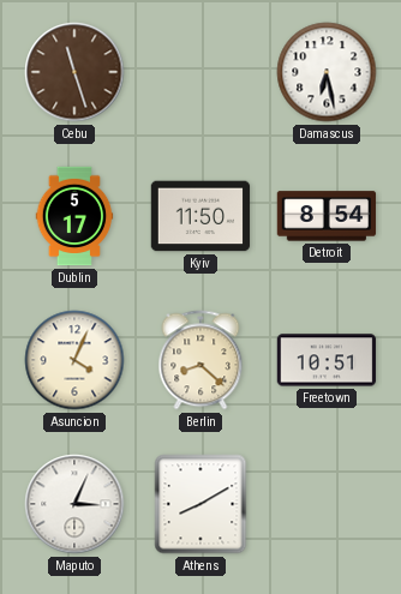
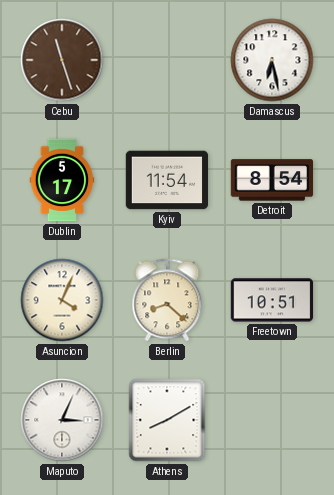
Kyiv: 11:50 -> 11:54 (167, 180)
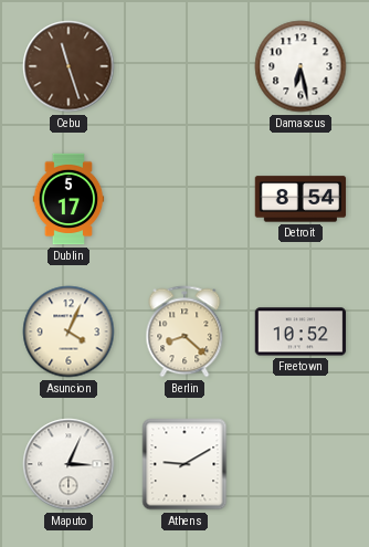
Kyiv: 11:54 -> none (167, 180)
Freetown: 10:51 -> 10:52 (301, 332)
Athens: 8:10 -> 9:10 (184, 464)
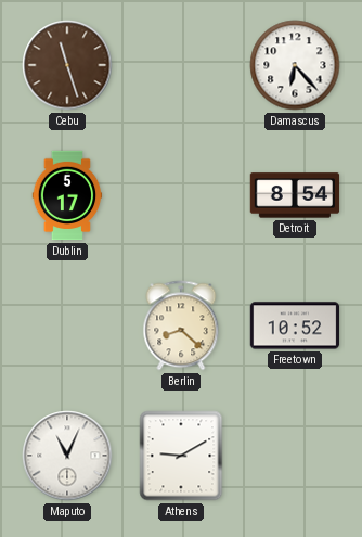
Damascus: 6:28 -> 6:23 (295, 65)
Asuncion: 4:04 -> none (68, 332)
Maputo: 3:04 -> 11:04 (67, 456)
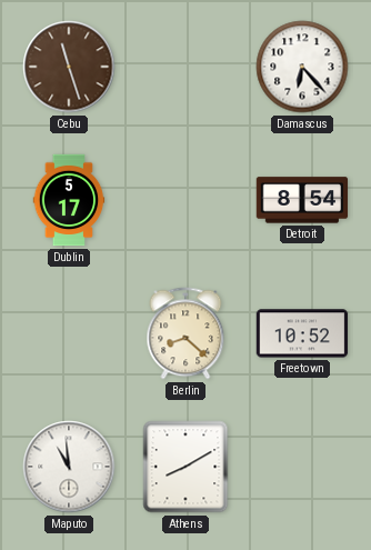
Maputo: 11:04 -> 10:59 (69, 467)
Athens: 9:10 -> 8:10 (185, 467)
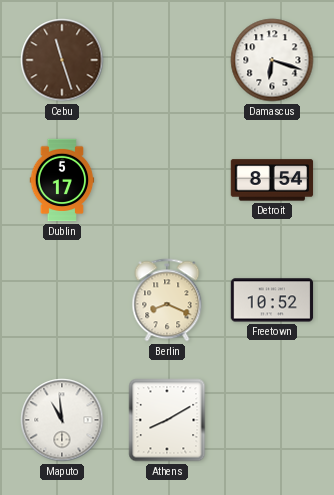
Damascus: 6:23 -> 6:18 (272, 60)
Berlin: 8:22 -> 8:19 (167, 300)
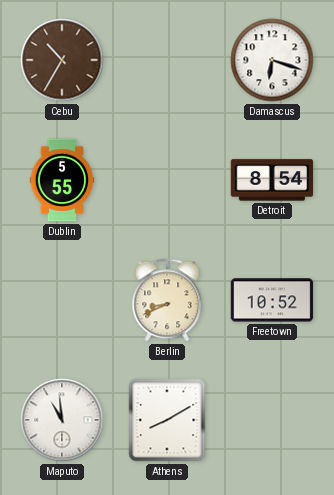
Cebu: 11:27 -> 10:35 (62, 60)
Dublin: 5:17 -> 5:55 (62, 180)
Berlin: 8:19 -> 8:41 (167, 300)
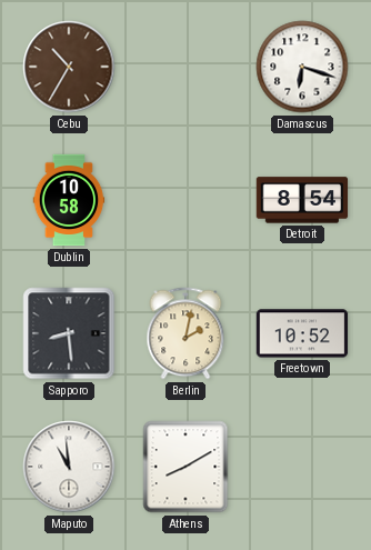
Dublin: 5:55 -> 10:58 (69, 200)
Sapporo: none -> 8:29 (69, 333)
Berlin: 8:41 -> 2:02 (185, 333)
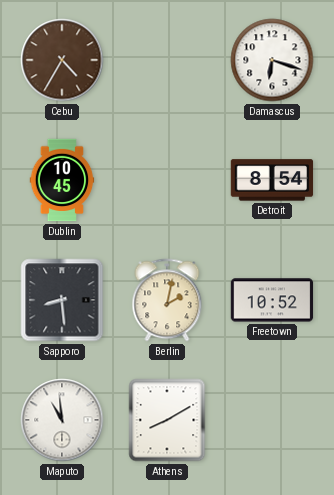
Cebu: 10:35 -> 4:35 (62, 60)
Dublin: 10:58 -> 10:45 (62, 180)
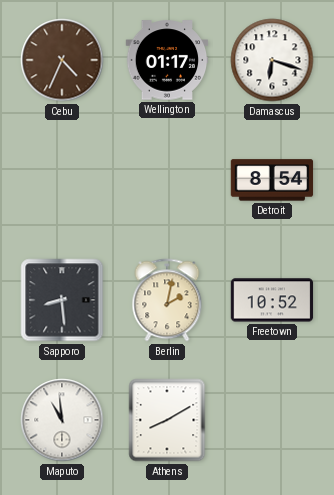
Cebu: 4:35 -> 4:34 (62, 60)
Wellington: none -> 01:17 (167, 60)
Dublin: 10:45 -> none (62, 180)
